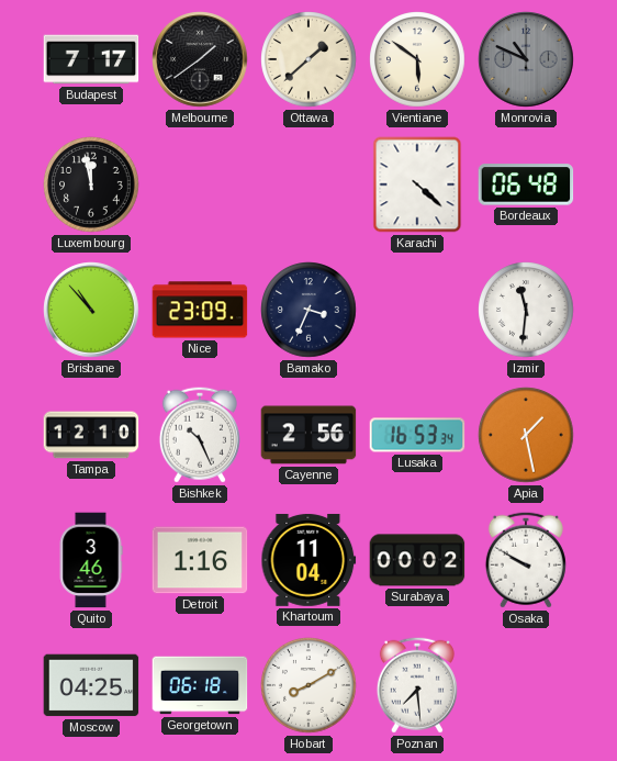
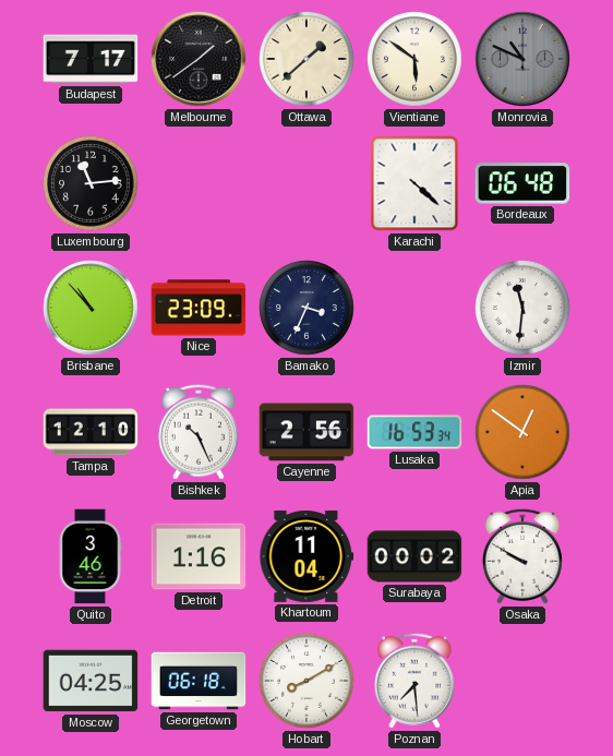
Luxembourg: 11:58 -> 11:14 (91, 183)
Apia: 1:28 -> 12:51 (522, 432)
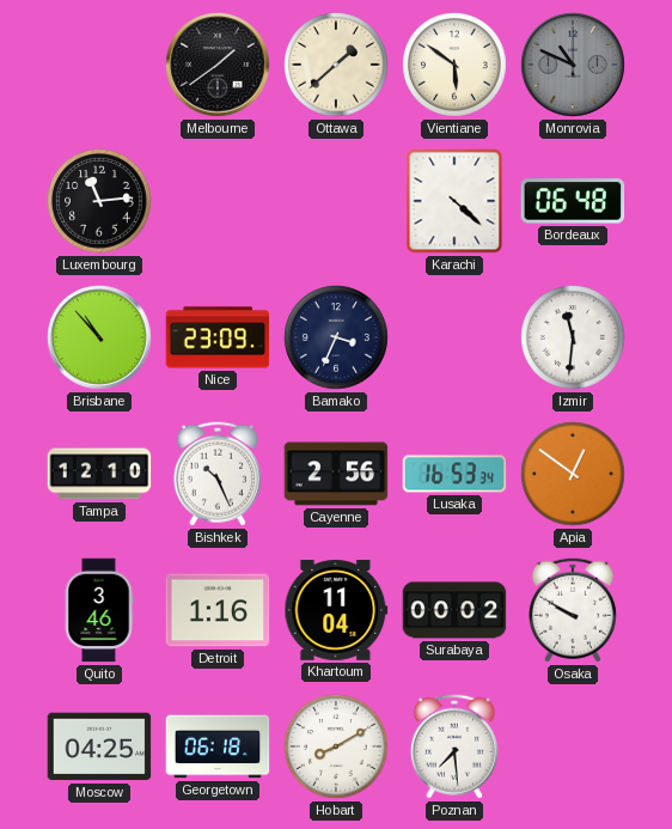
Budapest: 7:17 -> none (91, 59)
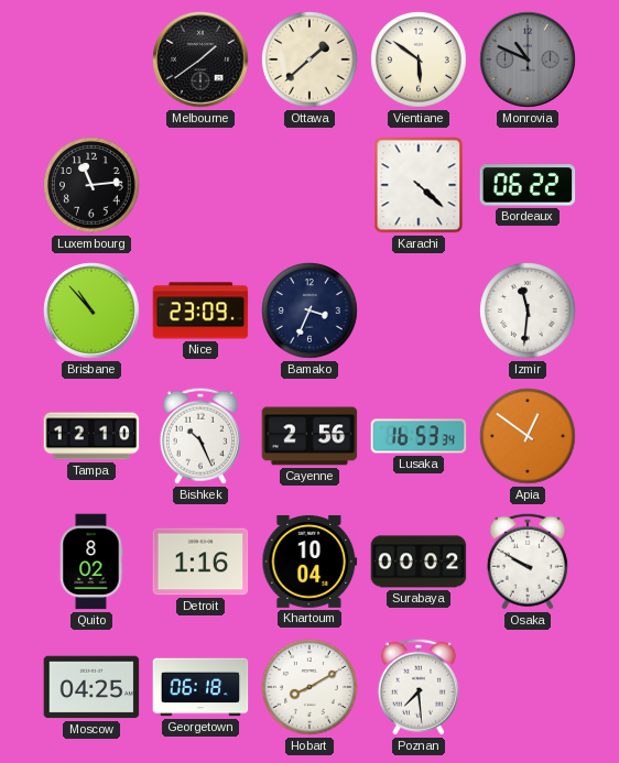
Bordeaux: 06:48 -> 06:22 (528, 185)
Quito: 3:46 -> 8:02 (91, 562)
Khartoum: 11:04 -> 10:04 (309, 562)
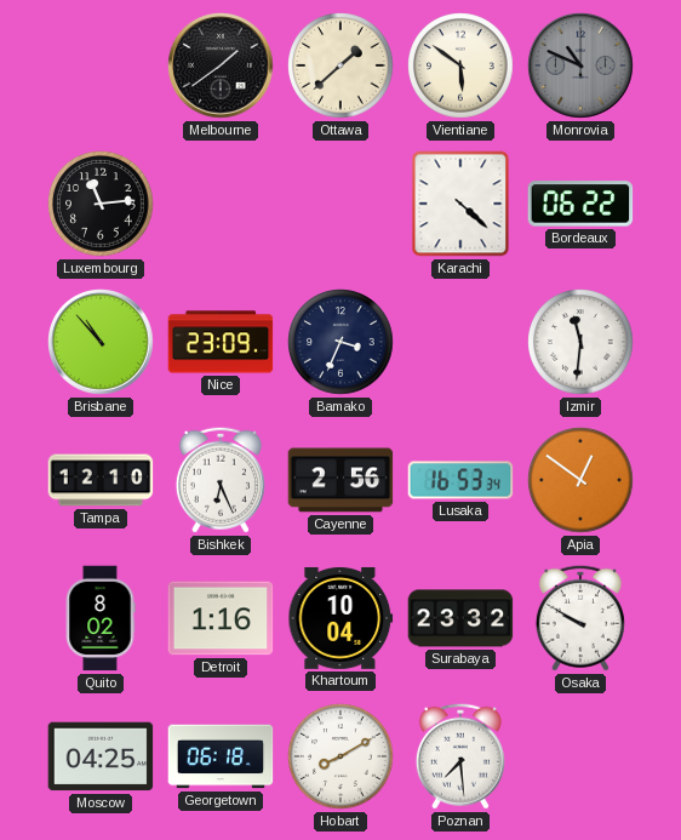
Bishkek: 10:26 -> 6:26 (221, 480)
Surabaya: 00:02 -> 23:32 (460, 618)
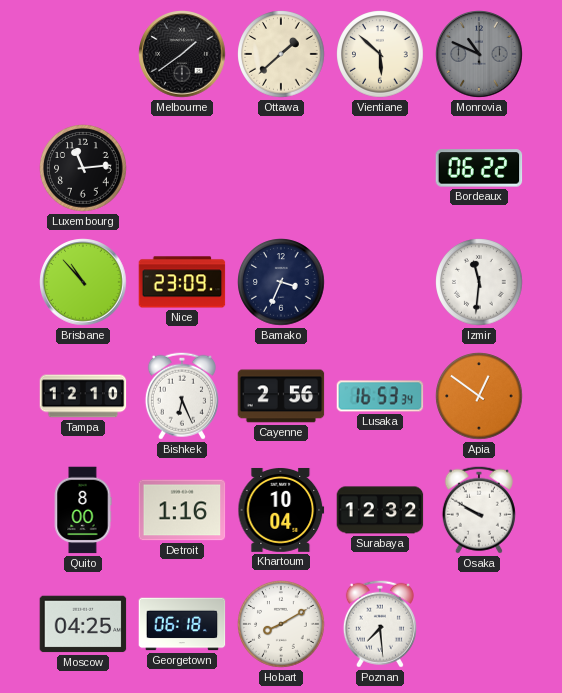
Vientiane: 5:51 -> 5:52 (380, 54)
Karachi: 4:22 -> none (460, 204)
Quito: 8:02 -> 8:00 (83, 510)
Surabaya: 23:32 -> 12:32 (380, 510)
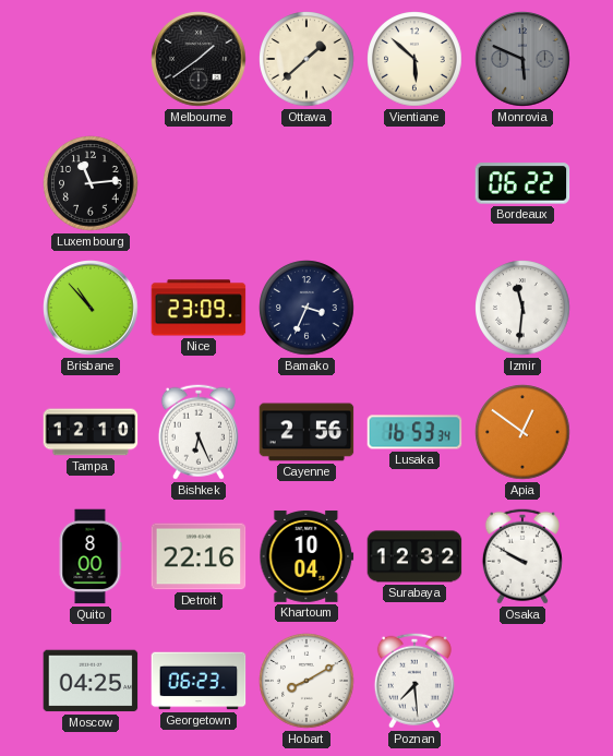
Monrovia: 10:49 -> 5:49 (522, 59)
Detroit: 1:16 -> 22:16 (199, 556)
Georgetown: 06:18 -> 06:23 (199, 681)
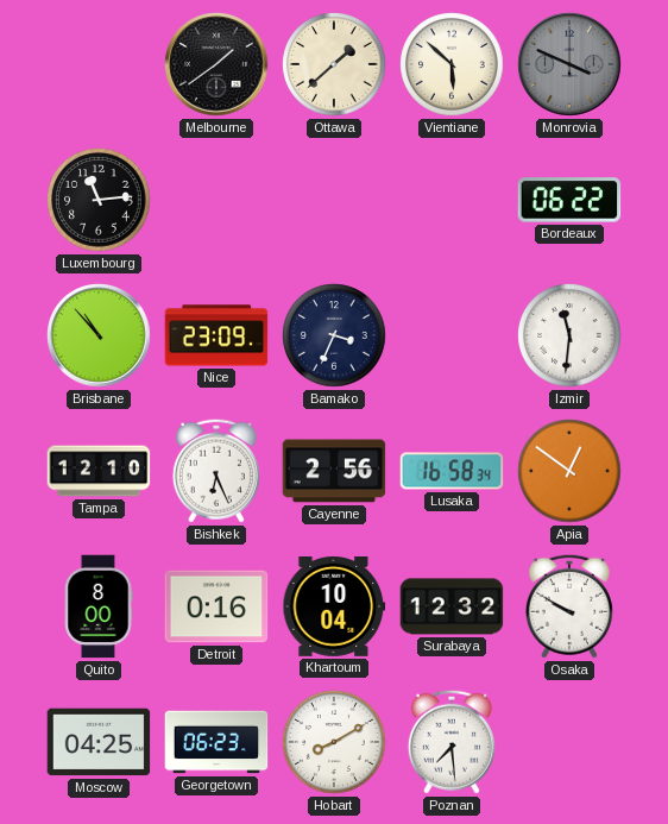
Monrovia: 5:49 -> 3:49 (569, 64)
Lusaka: 16:53 -> 16:58 (452, 471)
Detroit: 22:16 -> 0:16 (216, 606)
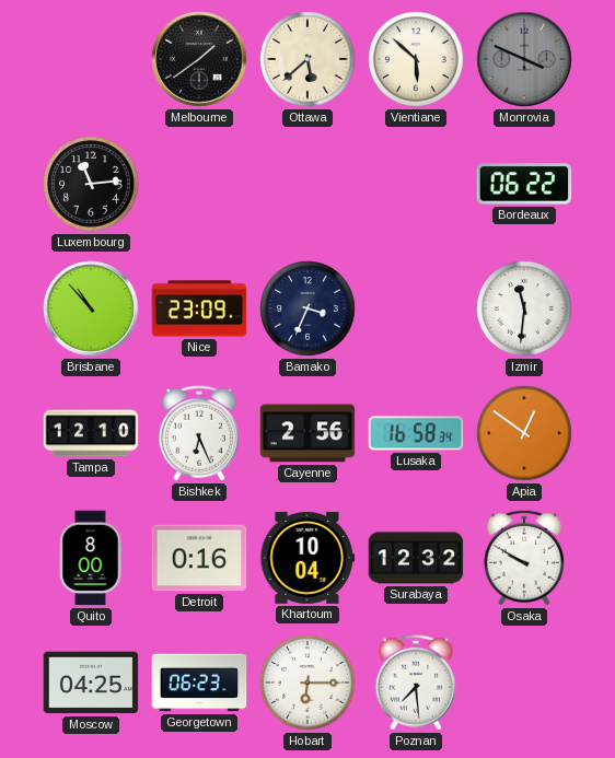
Ottawa: 1:38 -> 5:38 (307, 59)
Hobart: 8:10 -> 6:15 (307, 683)
